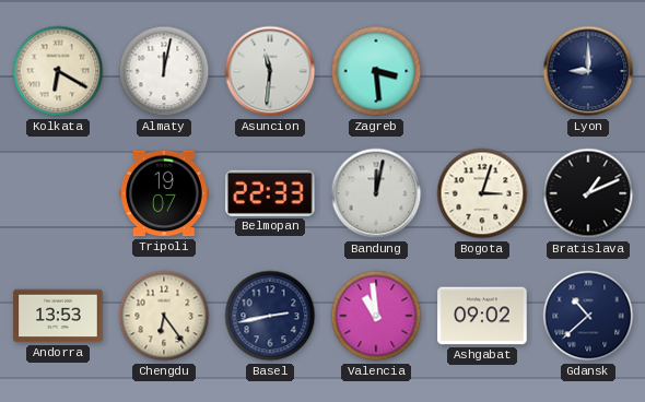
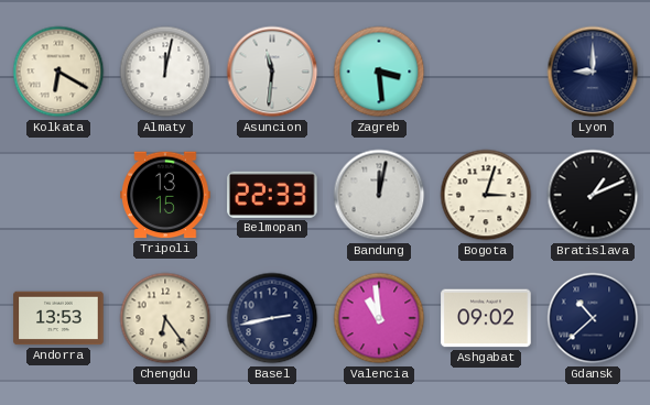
Tripoli: 19:07 -> 13:15 (165, 195)
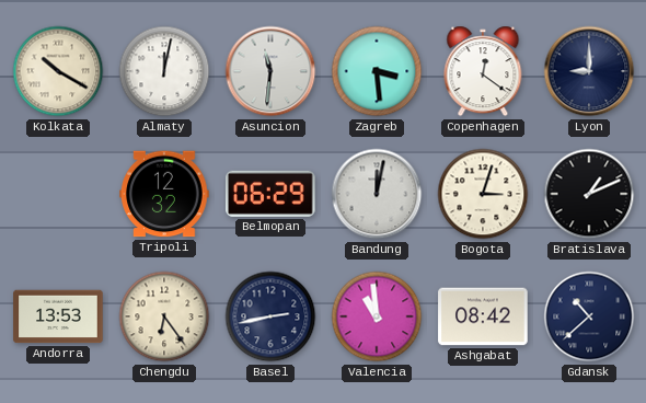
Kolkata: 6:20 -> 10:20 (58, 71)
Copenhagen: none -> 12:21 (483, 71)
Tripoli: 13:15 -> 12:32 (164, 194)
Belmopan: 22:33 -> 06:29 (272, 194)
Ashgabat: 09:02 -> 08:42 (483, 316)
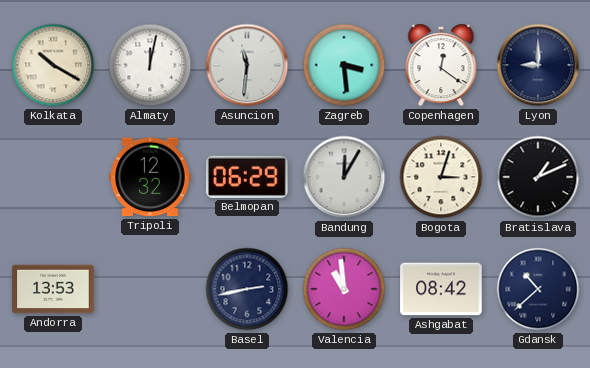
Bandung: 12:02 -> 12:05 (344, 177)
Chengdu: 6:24 -> none (164, 316)
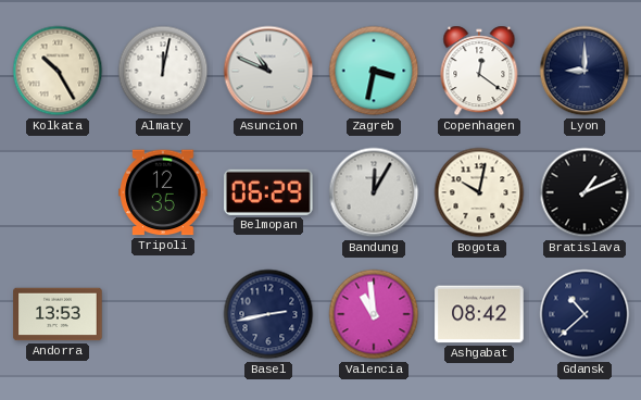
Kolkata: 10:20 -> 10:25 (58, 71)
Asuncion: 11:31 -> 10:49 (268, 71)
Zagreb: 3:29 -> 3:32 (374, 71)
Tripoli: 12:32 -> 12:35 (163, 192)
Bogota: 3:03 -> 10:02 (479, 192)
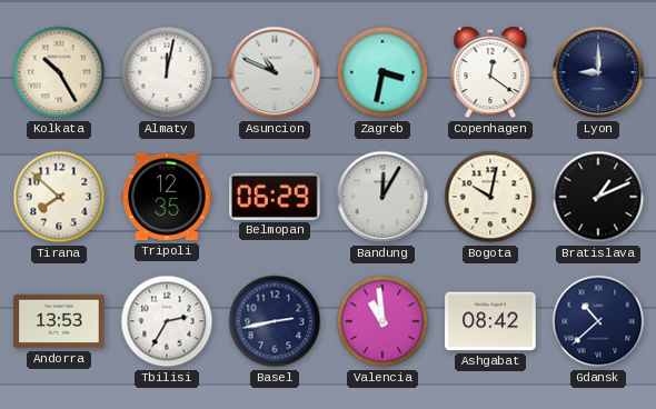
Tirana: none -> 7:52 (59, 197)
Tbilisi: none -> 2:35 (167, 321)
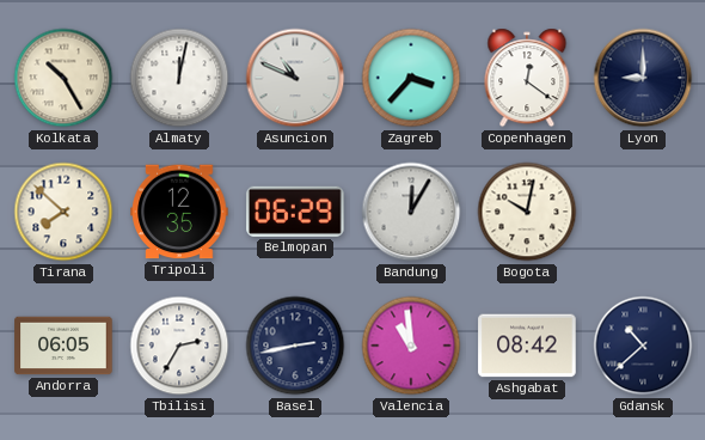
Zagreb: 3:32 -> 3:37 (411, 78)
Bratislava: 1:11 -> none (598, 197)
Andorra: 13:53 -> 06:05 (63, 346)
